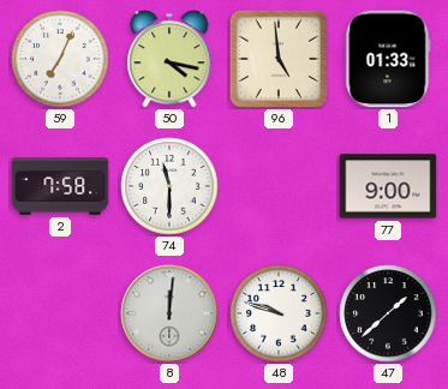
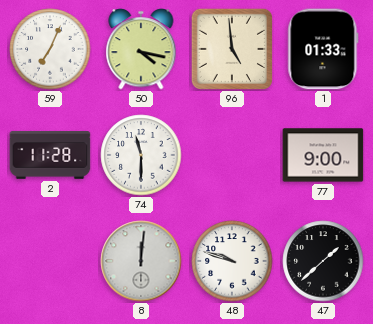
2: 7:58 -> 11:28 (50, 155)
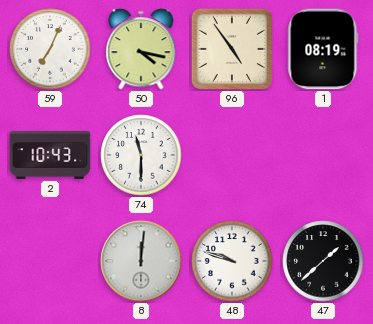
96: 4:59 -> 4:54 (231, 48)
1: 01:33 -> 08:19 (323, 49)
2: 11:28 -> 10:43 (50, 155)
77: 9:00 -> none (323, 155)
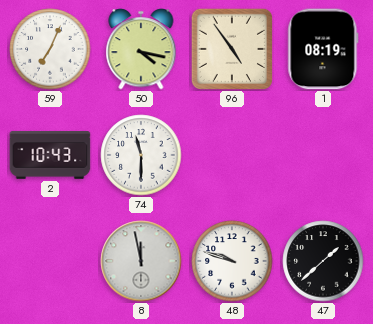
8: 12:01 -> 11:58 (141, 261)
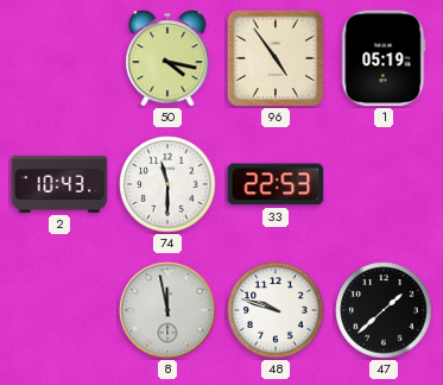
59: 7:04 -> none (50, 49)
1: 08:19 -> 05:19 (384, 58)
33: none -> 22:53 (276, 184)
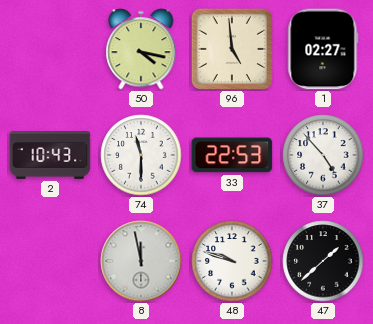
96: 4:54 -> 4:59 (231, 48)
1: 05:19 -> 02:27 (323, 49)
37: none -> 4:53 (323, 155)
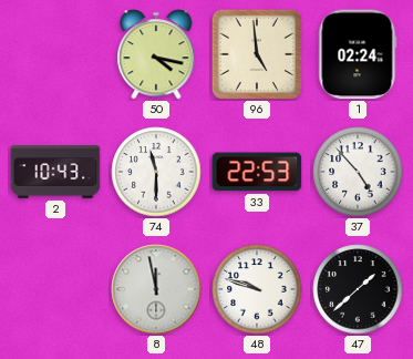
1: 02:27 -> 02:24 (358, 54)
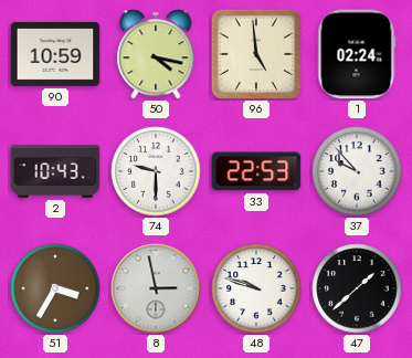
90: none -> 10:59 (55, 54)
74: 11:30 -> 9:30 (156, 171)
37: 4:53 -> 9:53 (357, 171)
51: none -> 3:35 (55, 288)
8: 11:58 -> 2:58 (156, 288)
